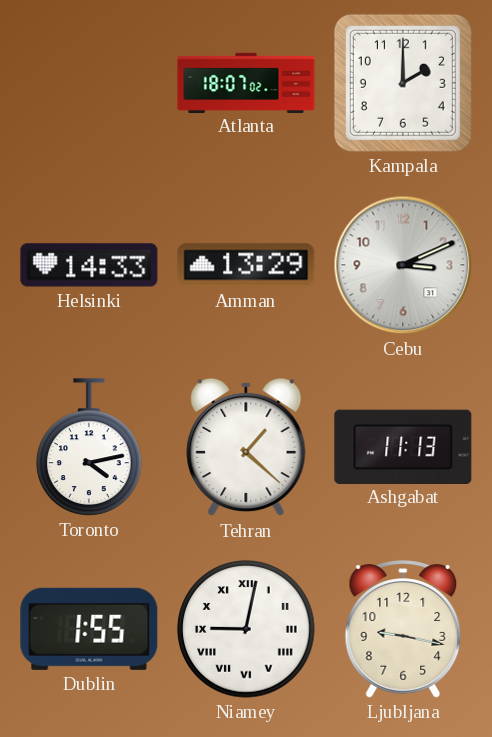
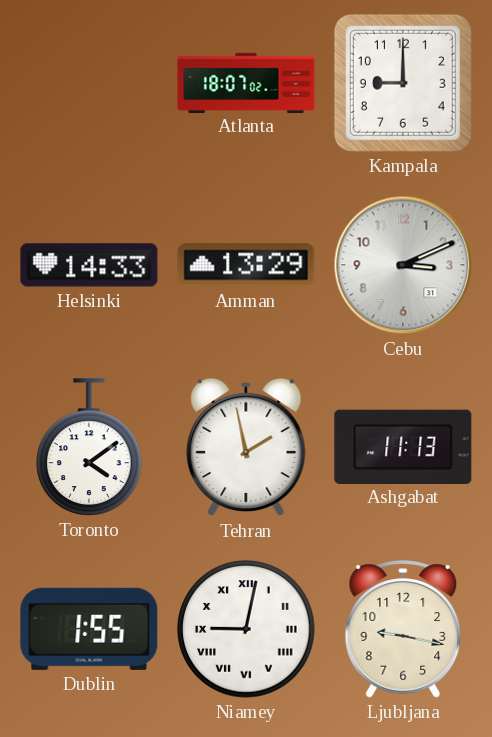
Kampala: 2:00 -> 9:00 (403, 83)
Toronto: 4:13 -> 4:09 (89, 447)
Tehran: 1:22 -> 1:58 (246, 447)
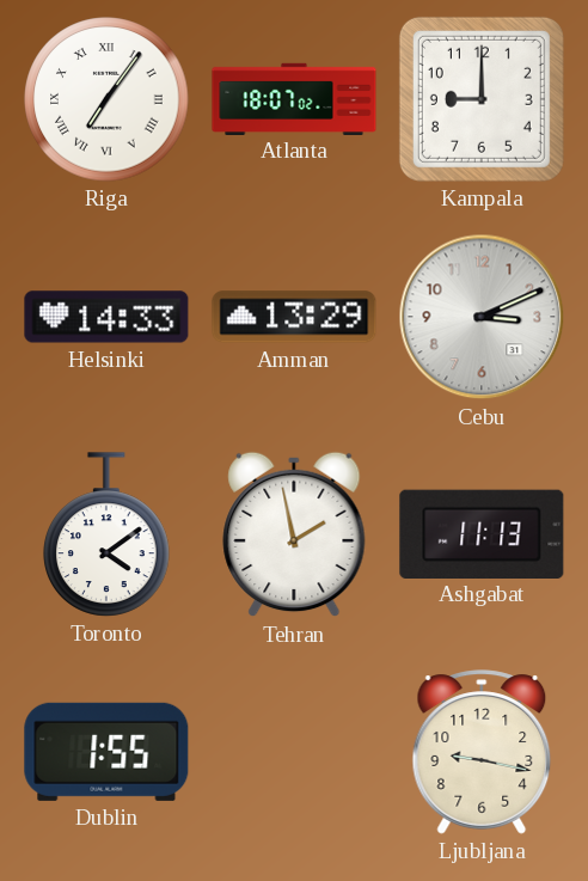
Riga: none -> 7:06 (106, 99)
Niamey: 9:02 -> none (246, 629)
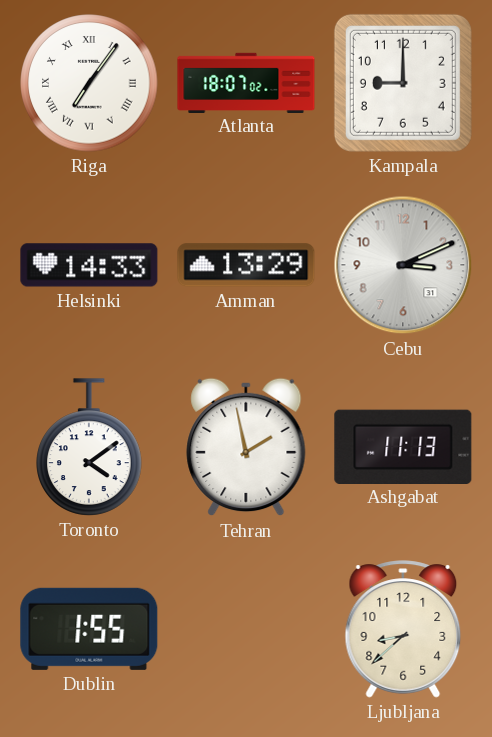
Ljubljana: 9:17 -> 8:38 (403, 629)
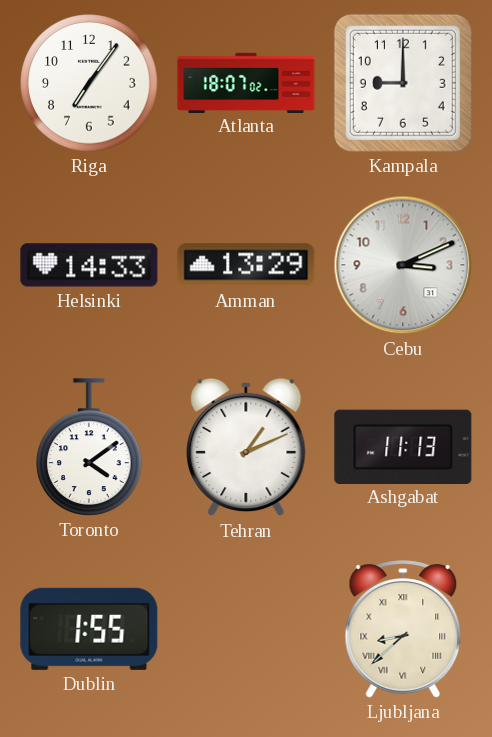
Riga numerals: Roman -> Arabic (89, 83)
Tehran: 1:58 -> 1:11 (246, 447)
Ljubljana numerals: Arabic -> Roman (403, 629)
